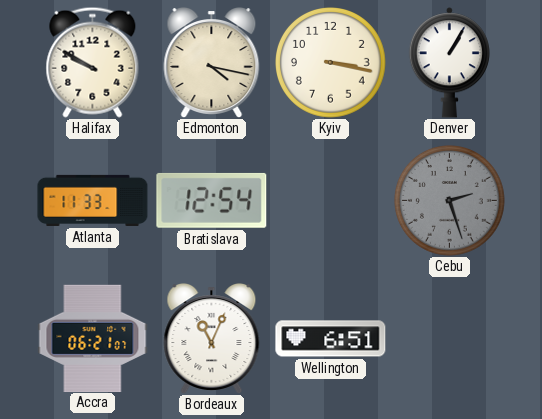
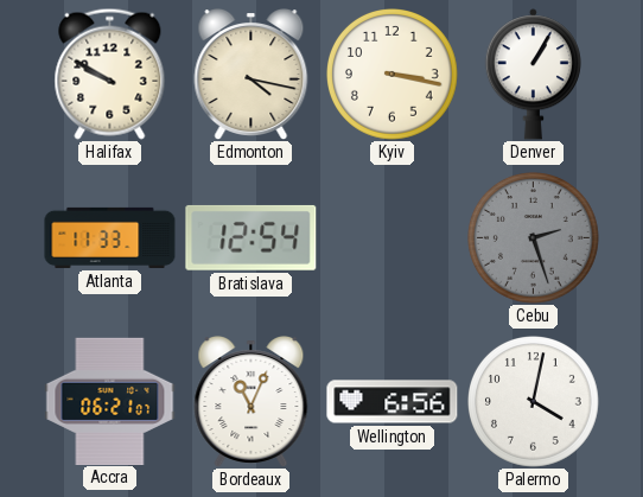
Wellington: 6:51 -> 6:56 (393, 402)
Palermo: none -> 4:02 (534, 402)
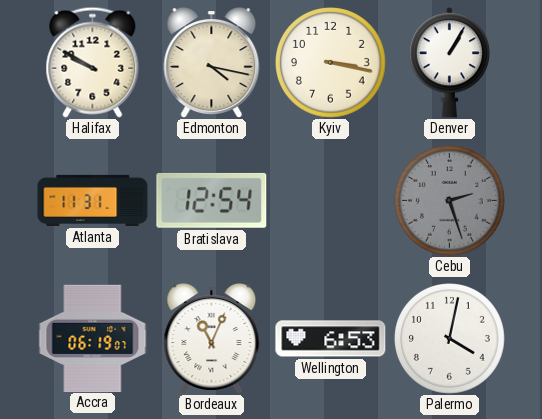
Atlanta: 11:33 -> 11:31 (93, 200)
Accra: 06:21 -> 06:19 (93, 338)
Wellington: 6:56 -> 6:53 (331, 339)
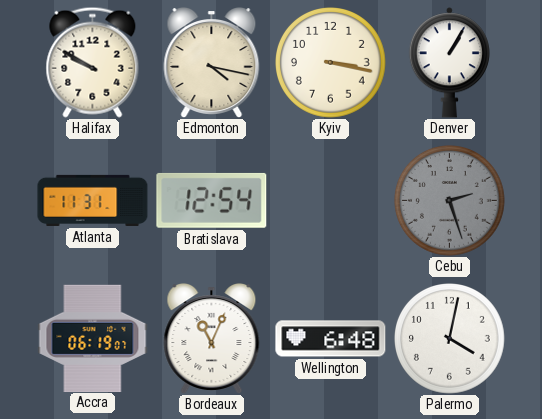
Wellington: 6:53 -> 6:48 (331, 339)
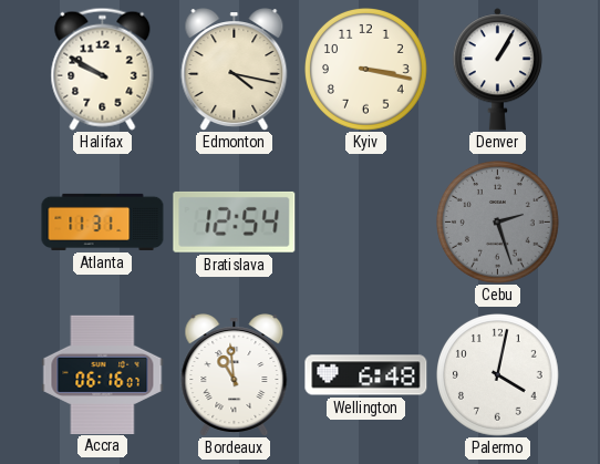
Accra: 06:19 -> 06:16 (103, 374)
Bordeaux: 11:04 -> 10:59 (235, 375)
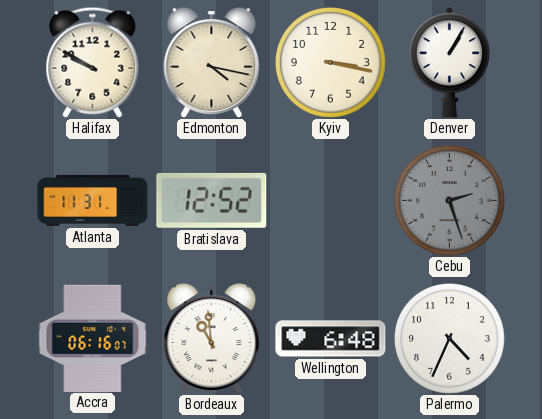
Bratislava: 12:54 -> 12:52 (212, 200)
Palermo: 4:02 -> 4:34 (450, 339)
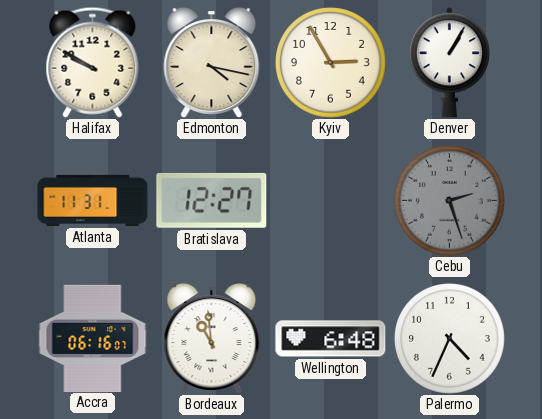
Kyiv: 3:17 -> 2:55 (331, 63)
Bratislava: 12:52 -> 12:27 (212, 200)
